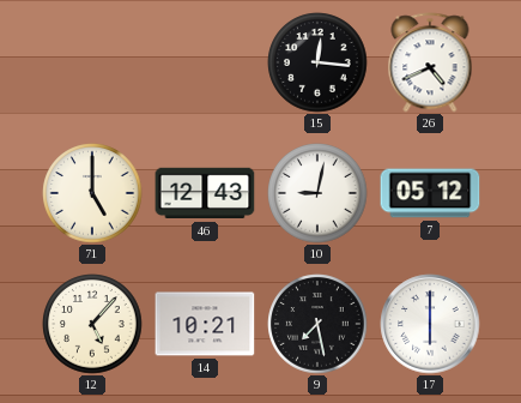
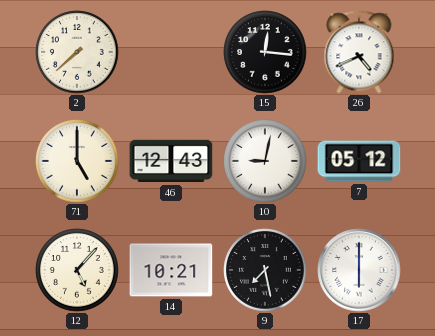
2: none -> 7:38 (77, 52)
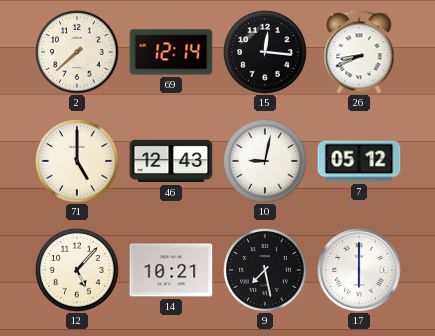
69: none -> 12:14 (171, 52)
26: 4:41 -> 8:41 (359, 52)
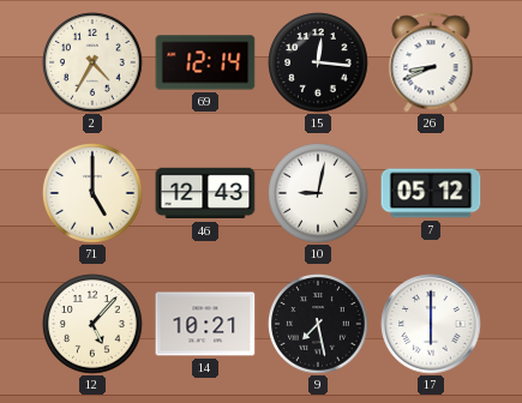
2: 7:38 -> 4:35 (92, 62)
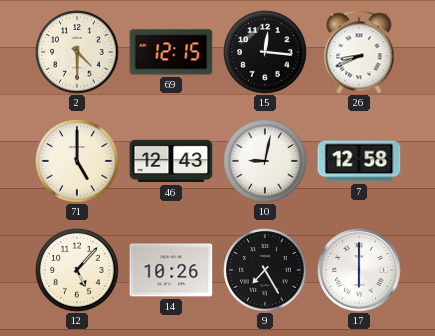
2: 4:35 -> 4:30 (77, 52)
69: 12:14 -> 12:15 (171, 52)
7: 05:12 -> 12:58 (359, 161)
14: 10:21 -> 10:26 (171, 270)
9: 7:28 -> 7:25 (265, 270)
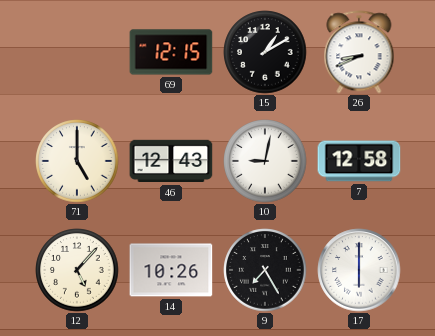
2: 4:30 -> none (77, 52)
15: 12:16 -> 1:10 (265, 52)
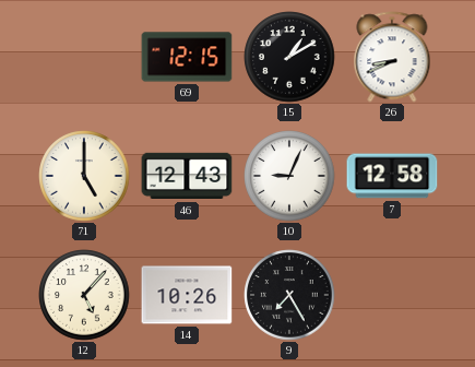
10: 9:02 -> 9:04 (289, 176)
17: 6:00 -> none (359, 270)
